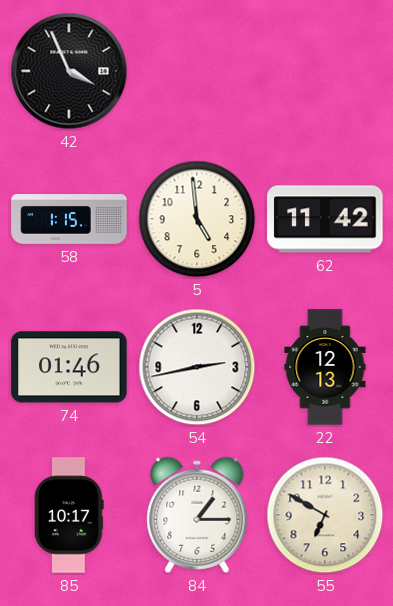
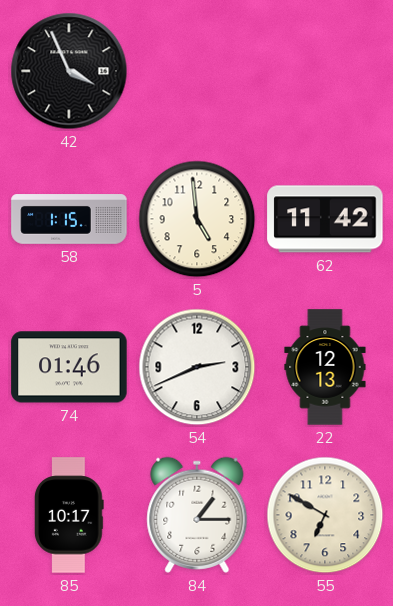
54: 2:43 -> 2:41 (197, 367)
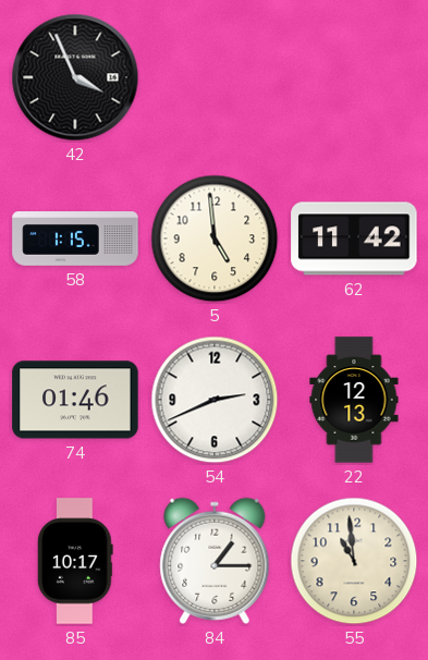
55: 6:50 -> 10:59 (354, 561)
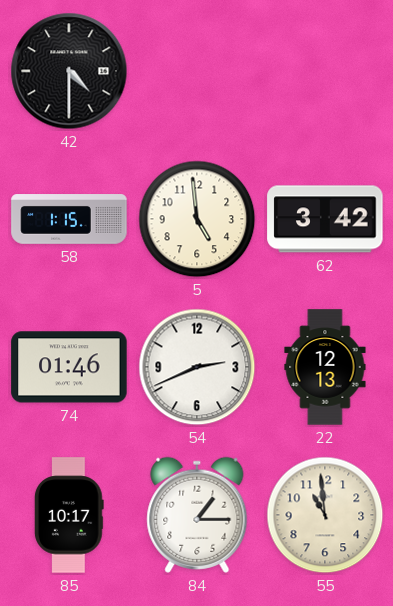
42: 3:56 -> 4:30 (69, 71)
62: 11:42 -> 3:42 (325, 219)
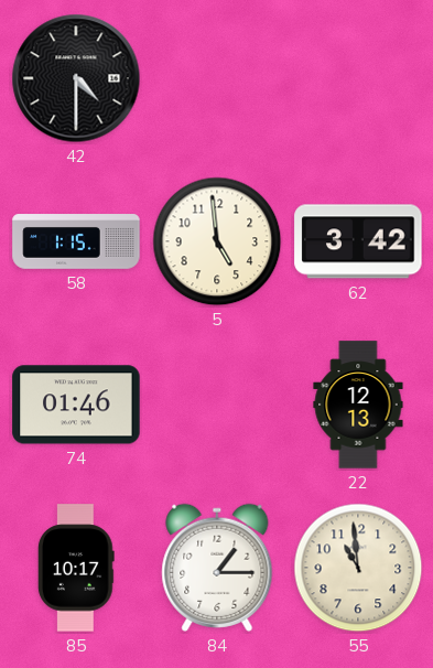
54: 2:41 -> none (197, 367)
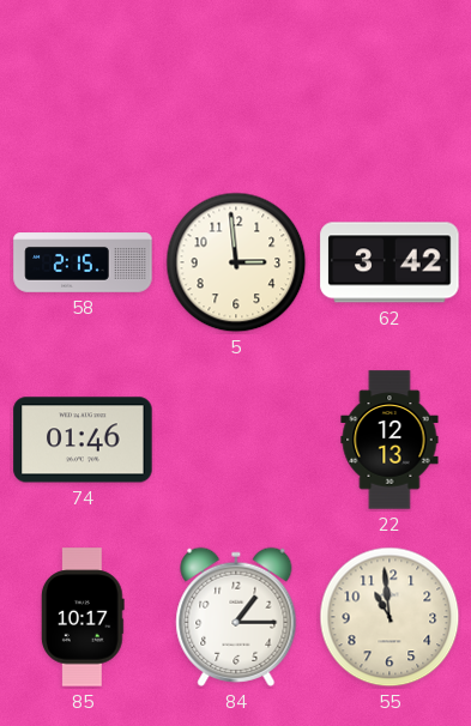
42: 4:30 -> none (76, 78)
58: 1:15 -> 2:15 (83, 262)
5: 4:59 -> 2:59 (236, 262)
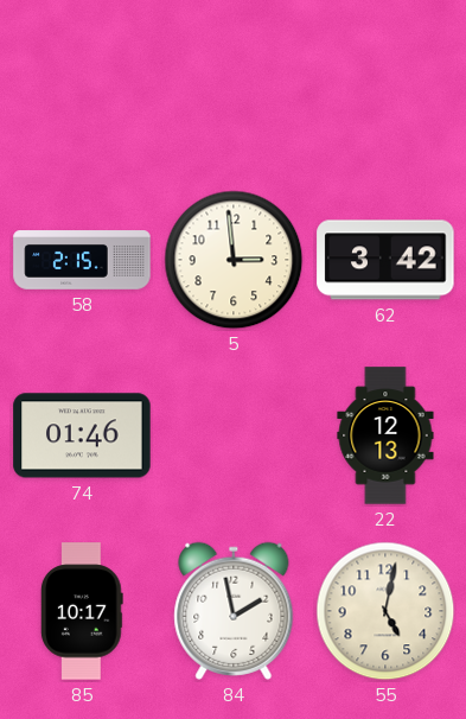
84: 1:15 -> 1:58 (234, 611)
55: 10:59 -> 5:02 (385, 611)
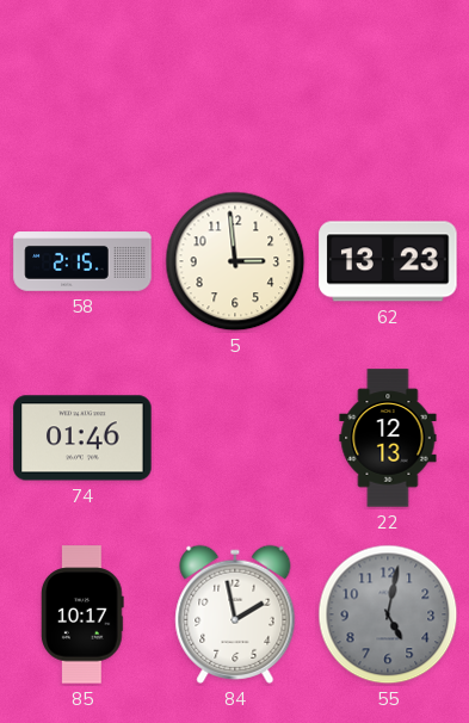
62: 3:42 -> 13:23 (388, 261)
55 dial: cream -> grey (388, 614)
